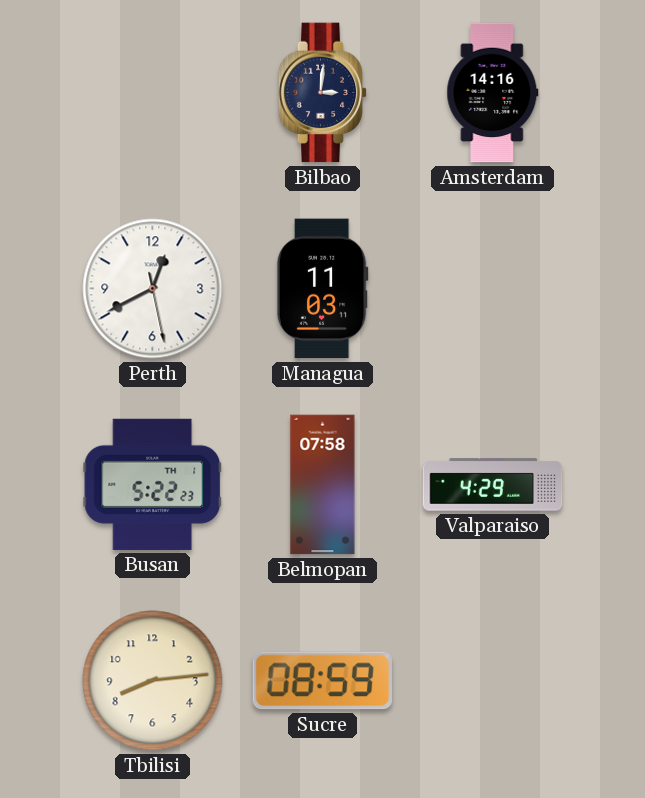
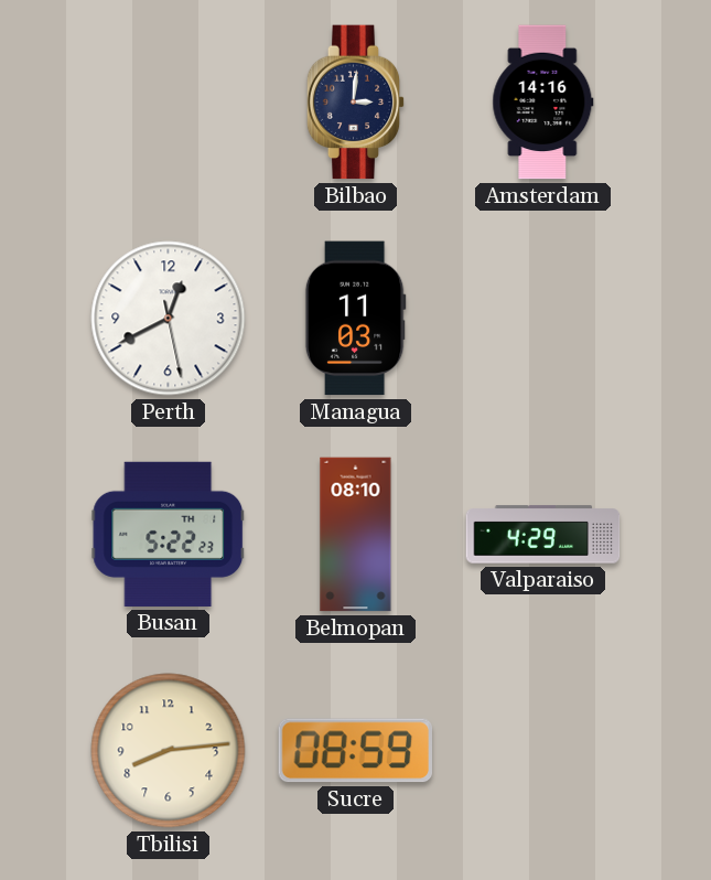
Belmopan: 07:58 -> 08:10 (356, 535)
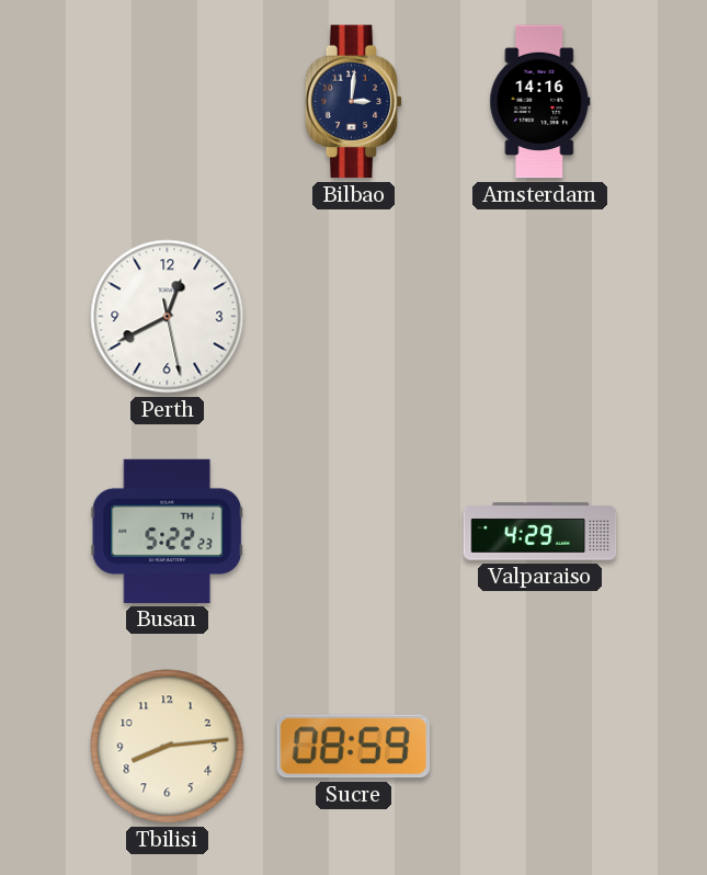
Managua: 11:03 -> none (355, 319)
Belmopan: 08:10 -> none (356, 535)
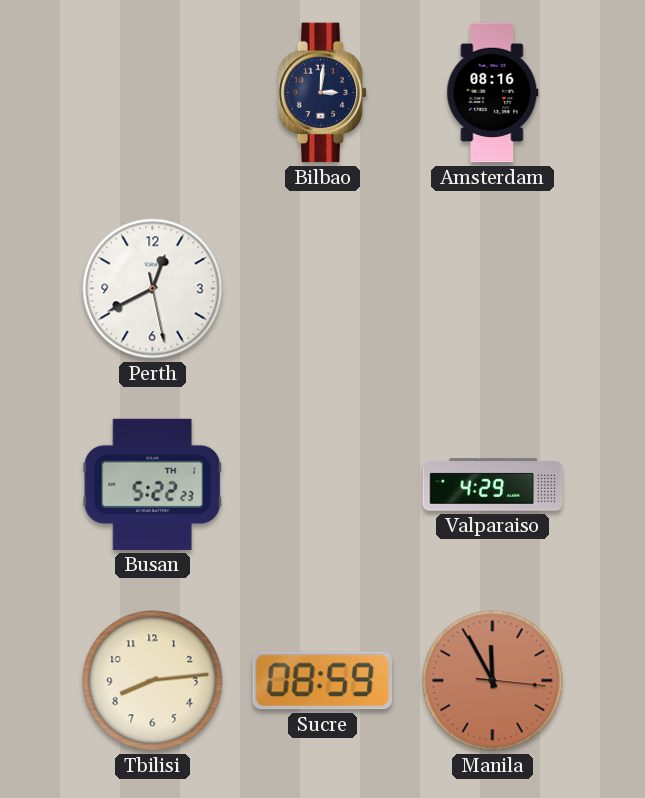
Amsterdam: 14:16 -> 08:16 (493, 93)
Manila: none -> 11:55 (493, 681)
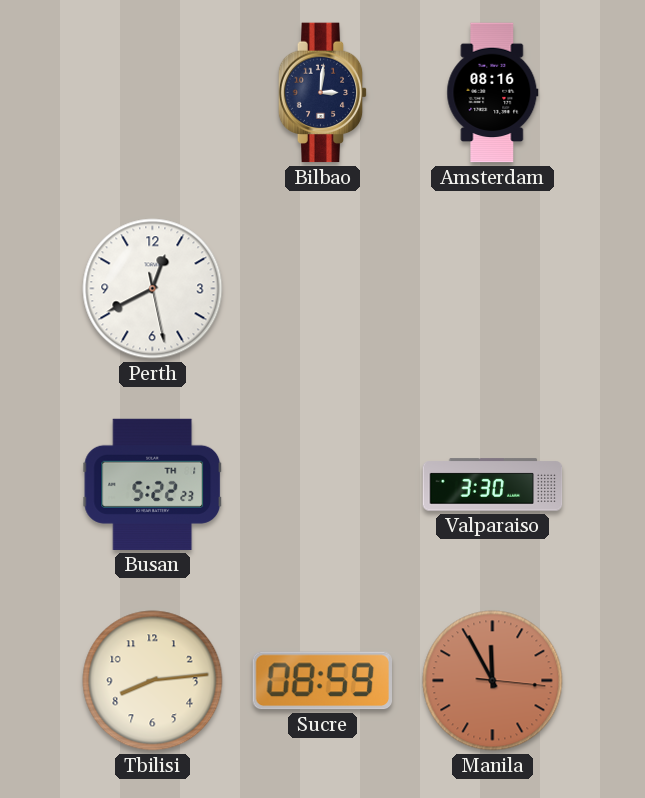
Valparaiso: 4:29 -> 3:30 (493, 485)
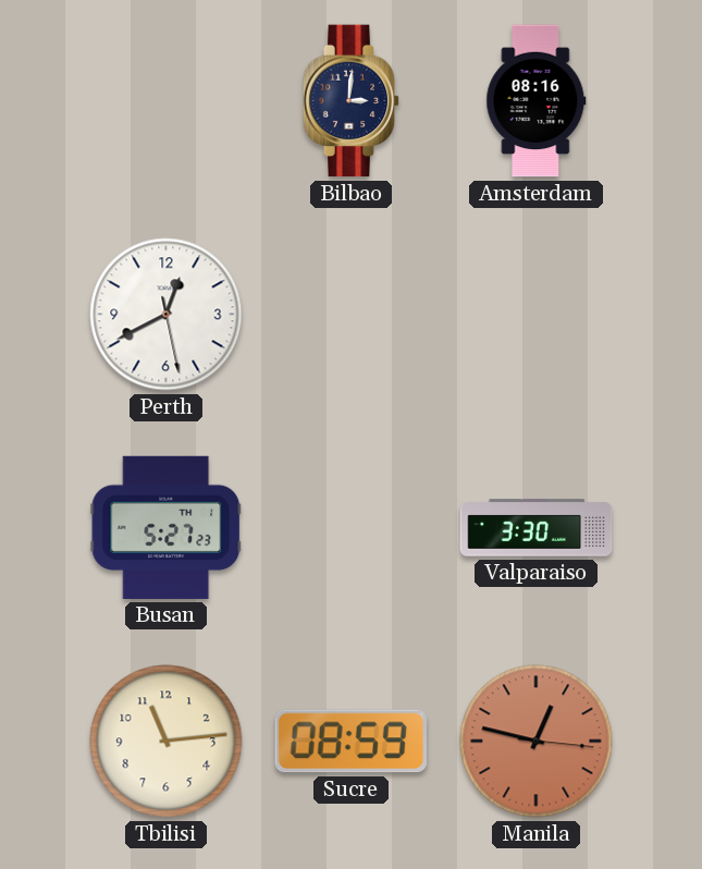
Busan: 5:22 -> 5:27 (167, 527)
Tbilisi: 8:14 -> 11:14 (167, 742)
Manila: 11:55 -> 12:47 (537, 742)
